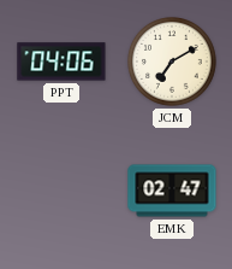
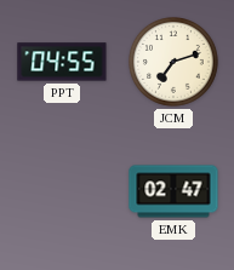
PPT: 04:06 -> 04:55 (62, 62)
JCM: 7:10 -> 7:12 (175, 63)
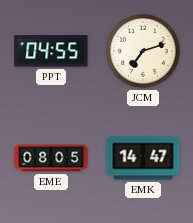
EME: none -> 08:05 (51, 158)
EMK: 02:47 -> 14:47 (143, 158)
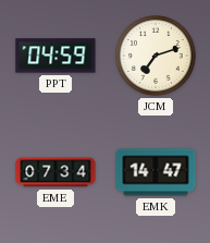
PPT: 04:55 -> 04:59 (55, 56)
EME: 08:05 -> 07:34 (55, 172)
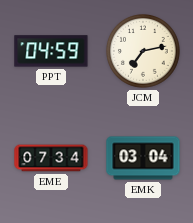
JCM: 7:12 -> 7:13 (144, 52)
EMK: 14:47 -> 03:04 (143, 158)
